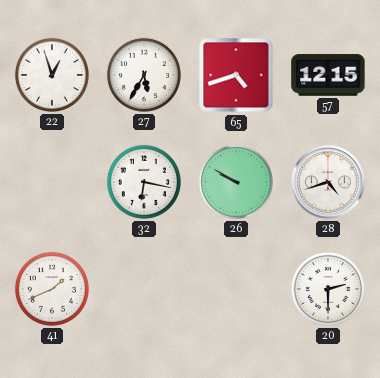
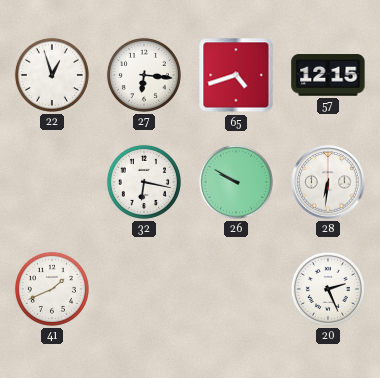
27: 5:35 -> 6:16 (144, 75)
28: 4:42 -> 6:31 (328, 182)
20: 2:30 -> 2:26 (328, 289)
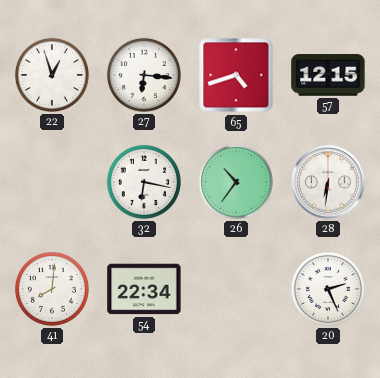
26: 9:50 -> 10:36 (236, 182)
41: 1:41 -> 8:01 (52, 289)
54: none -> 22:34 (144, 289)
